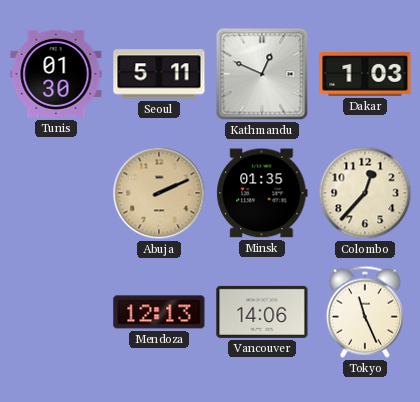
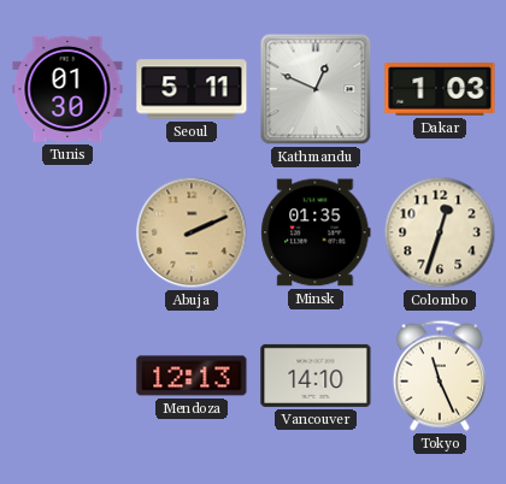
Colombo: 12:37 -> 12:33 (440, 232)
Vancouver: 14:06 -> 14:10 (316, 376)
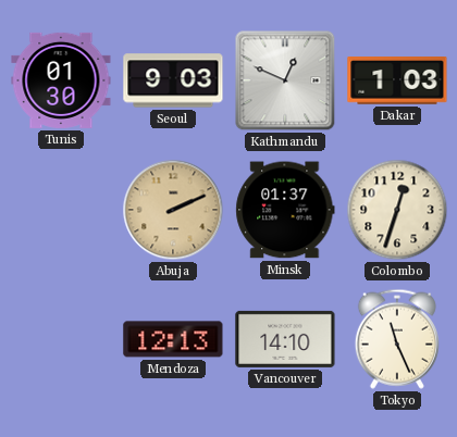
Seoul: 5:11 -> 9:03 (173, 80)
Minsk: 01:35 -> 01:37 (285, 210)
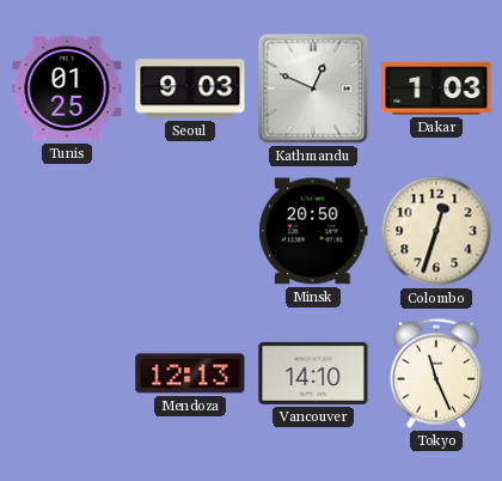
Tunis: 01:30 -> 01:25 (67, 89)
Abuja: 2:11 -> none (173, 210)
Minsk: 01:37 -> 20:50 (313, 231)
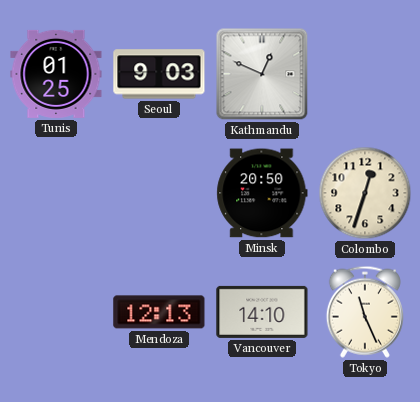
Dakar: 1:03 -> none (436, 90)
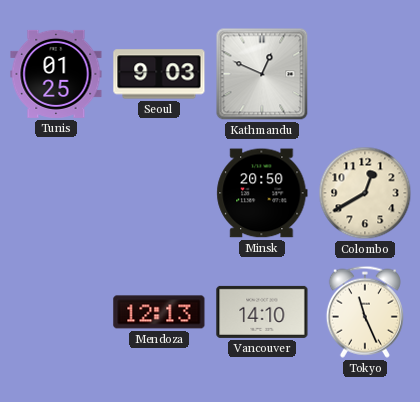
Colombo: 12:33 -> 12:40 (365, 193)
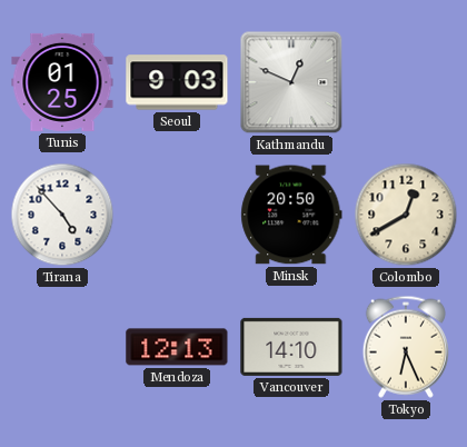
Tirana: none -> 4:53 (62, 215)
Tokyo: 11:26 -> 6:26 (406, 347)
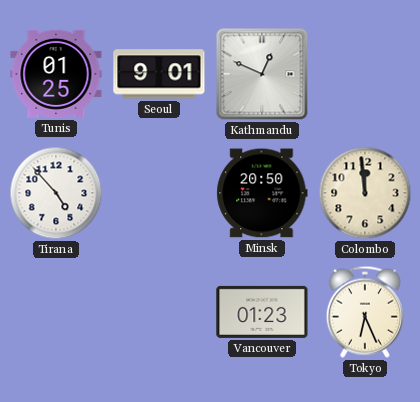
Seoul: 9:03 -> 9:01 (159, 74)
Colombo: 12:40 -> 11:59 (365, 193)
Mendoza: 12:13 -> none (177, 347)
Vancouver: 14:10 -> 01:23 (262, 312)
